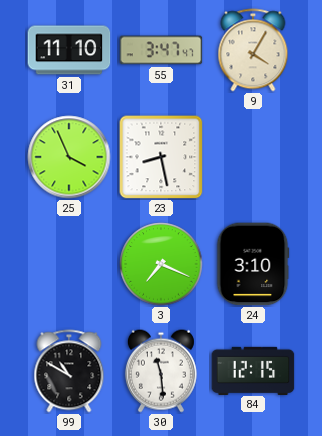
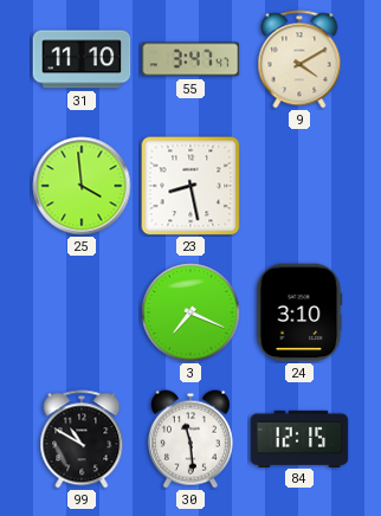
9: 4:05 -> 4:10 (299, 59)
25: 3:56 -> 3:59 (82, 186)
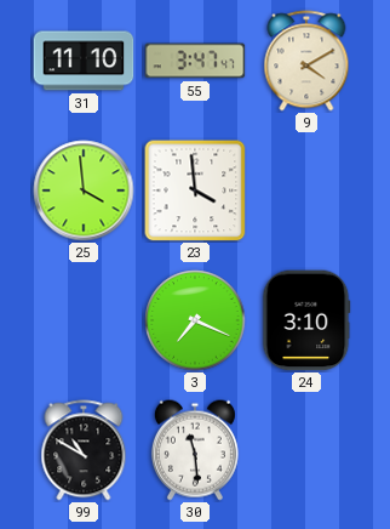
23: 8:28 -> 3:59 (195, 190)
84: 12:15 -> none (299, 438)
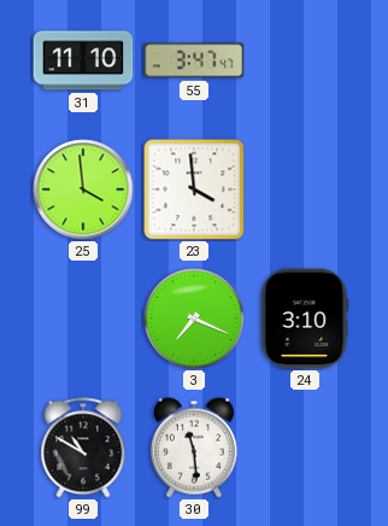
9: 4:10 -> none (306, 61)
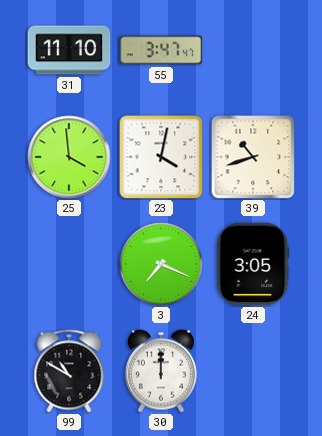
23: 3:59 -> 4:02 (161, 157)
39: none -> 10:42 (253, 157)
24: 3:10 -> 3:05 (253, 264)
30: 11:29 -> 12:00 (161, 371)
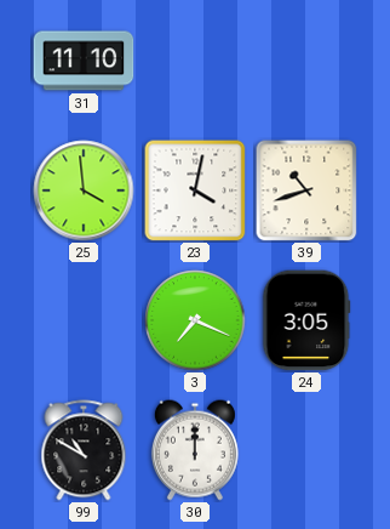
55: 3:47 -> none (161, 50)
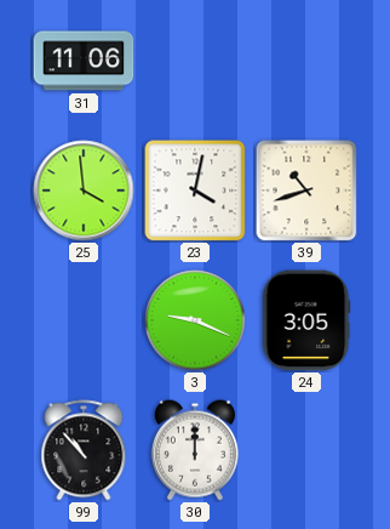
31: 11:10 -> 11:06 (84, 61)
3: 7:19 -> 9:19 (195, 320)
99: 10:50 -> 10:53 (84, 450)
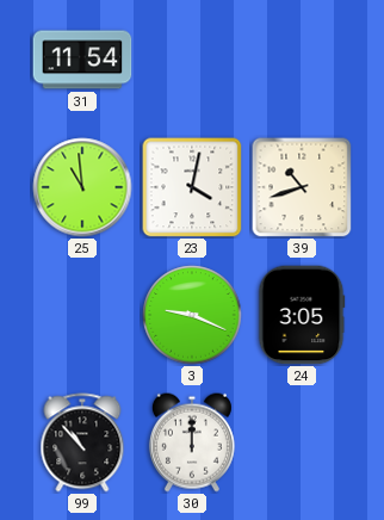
31: 11:06 -> 11:54 (82, 60)
25: 3:59 -> 10:59 (82, 187)
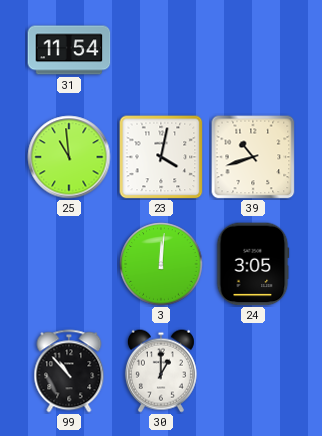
3: 9:19 -> 12:01 (161, 264)
30: 12:00 -> 1:00 (161, 371)
